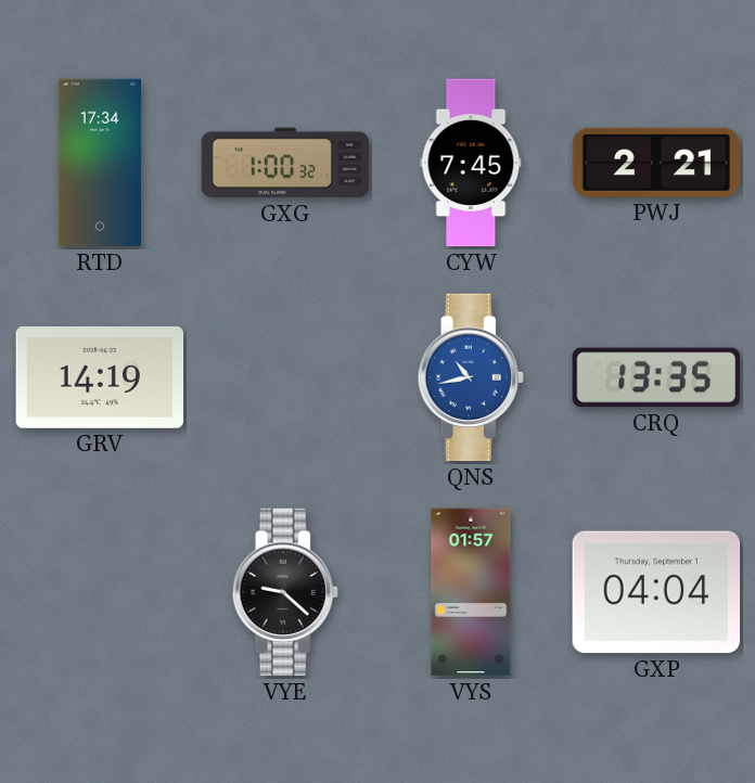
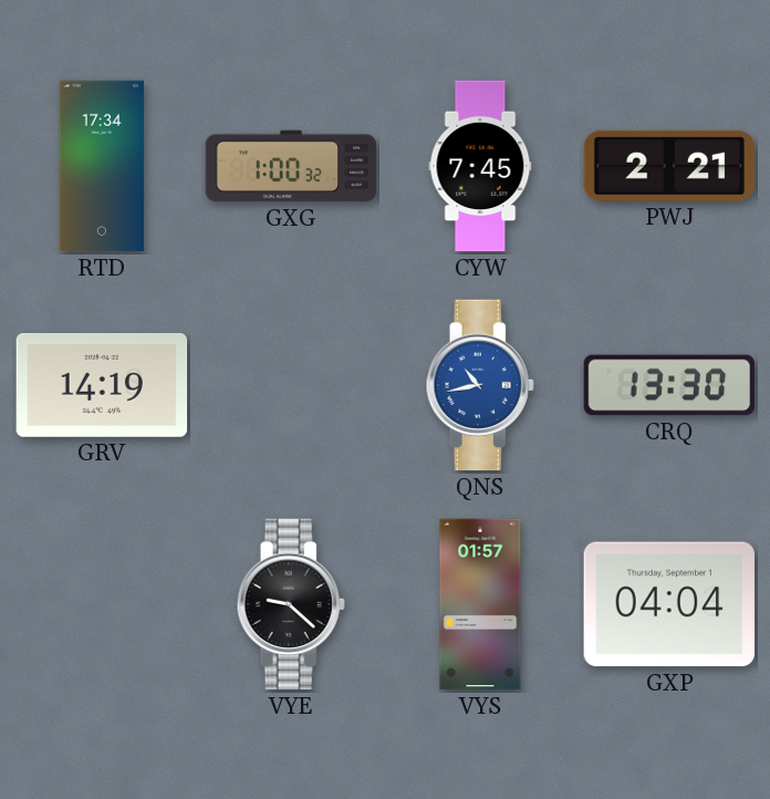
CRQ: 13:35 -> 13:30 (669, 385)
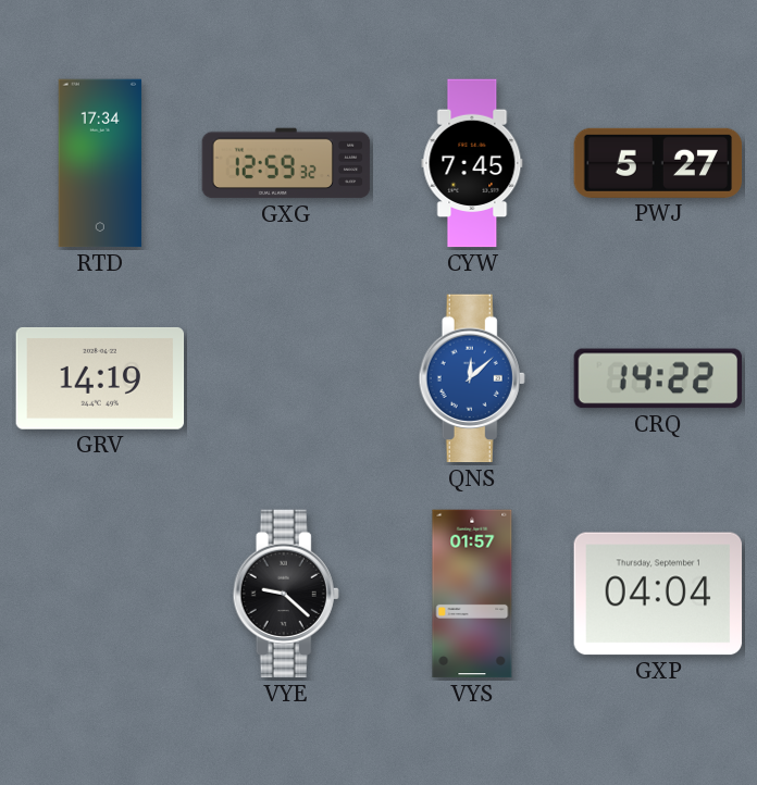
GXG: 1:00 -> 12:59 (286, 163)
PWJ: 2:21 -> 5:27 (658, 163)
QNS: 10:43 -> 12:08 (472, 378)
CRQ: 13:30 -> 14:22 (658, 378)
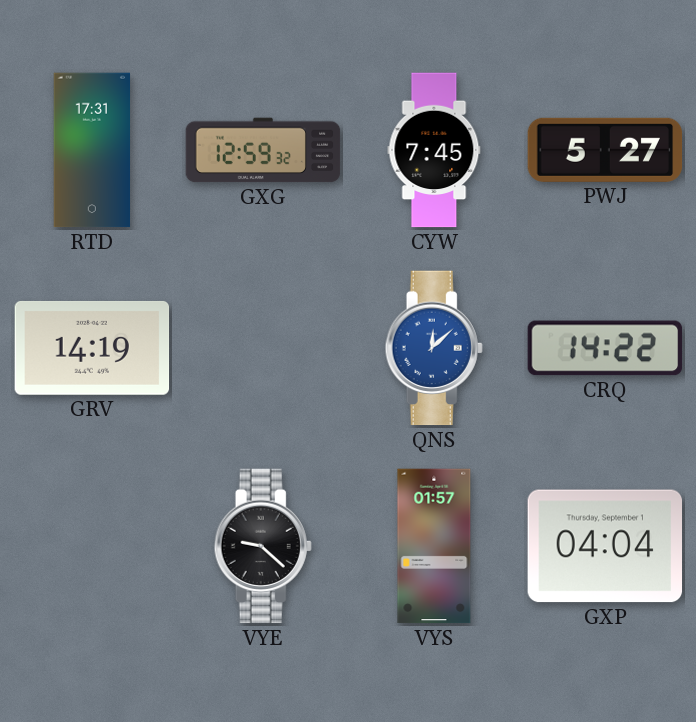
RTD: 17:34 -> 17:31 (92, 150)
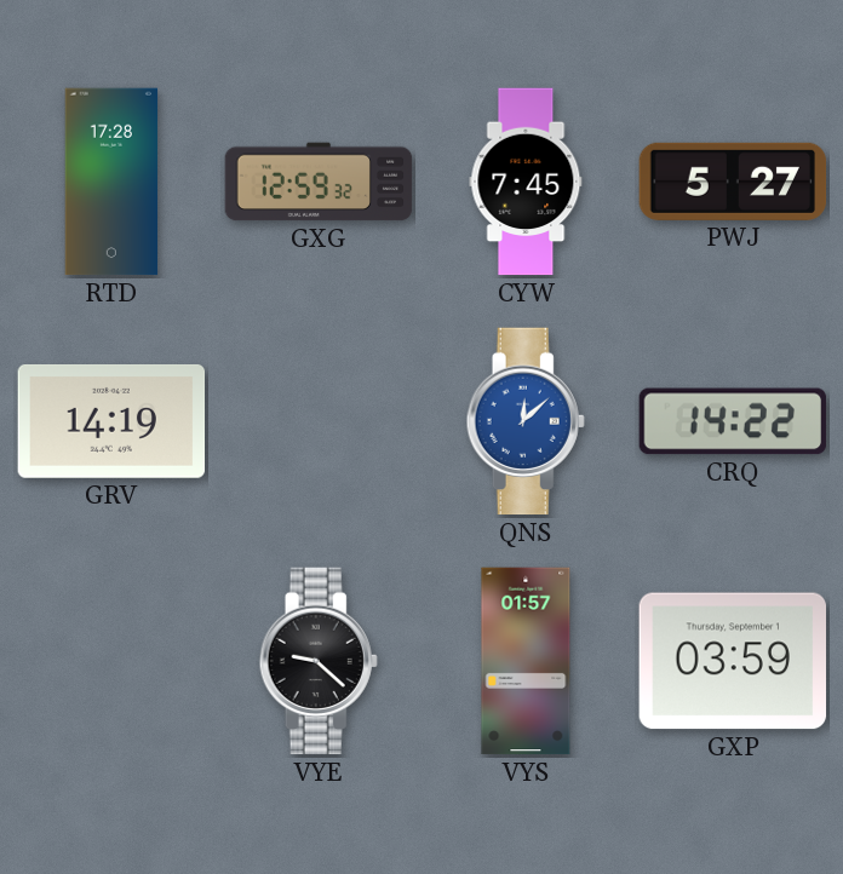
RTD: 17:31 -> 17:28 (111, 182)
GXP: 04:04 -> 03:59 (733, 661)
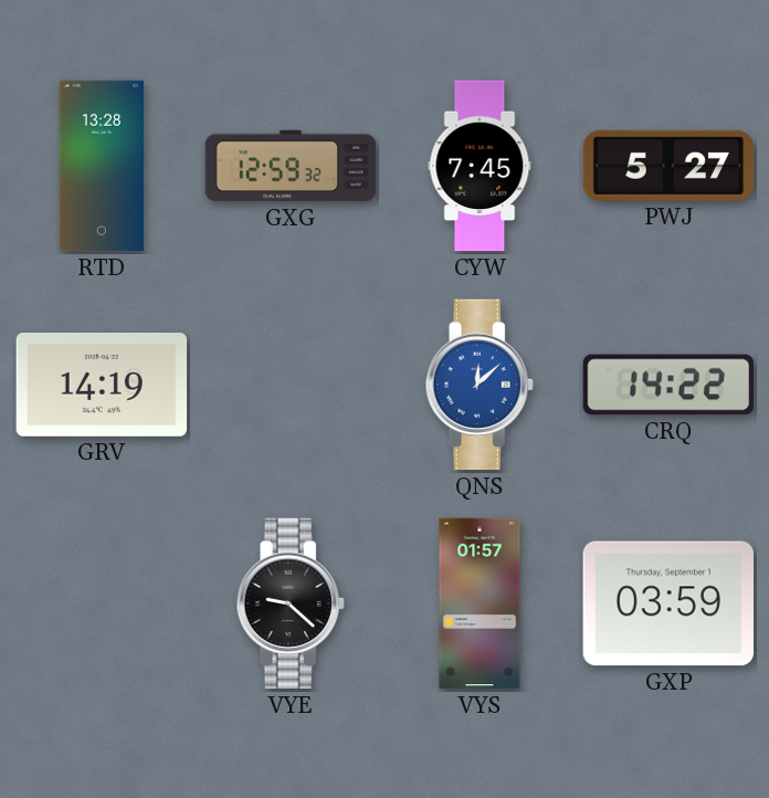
RTD: 17:28 -> 13:28 (102, 166)
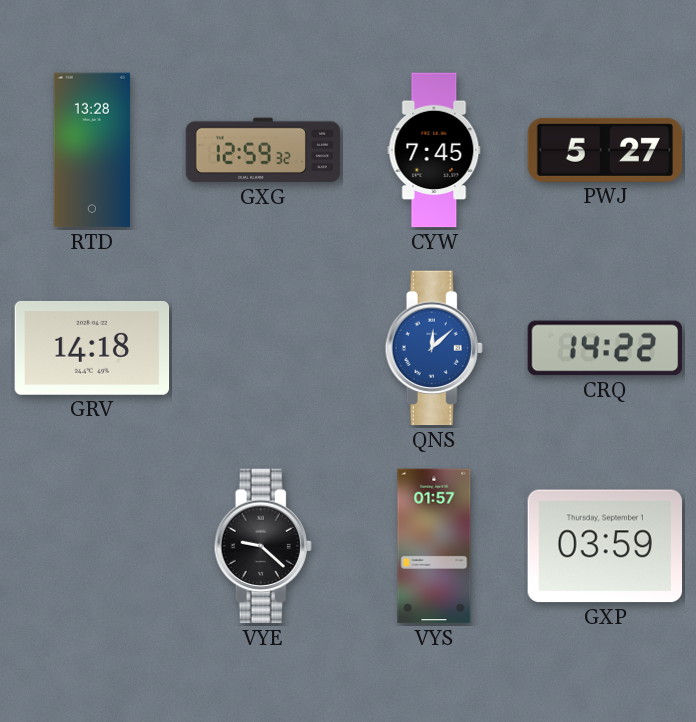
GRV: 14:19 -> 14:18 (92, 348)
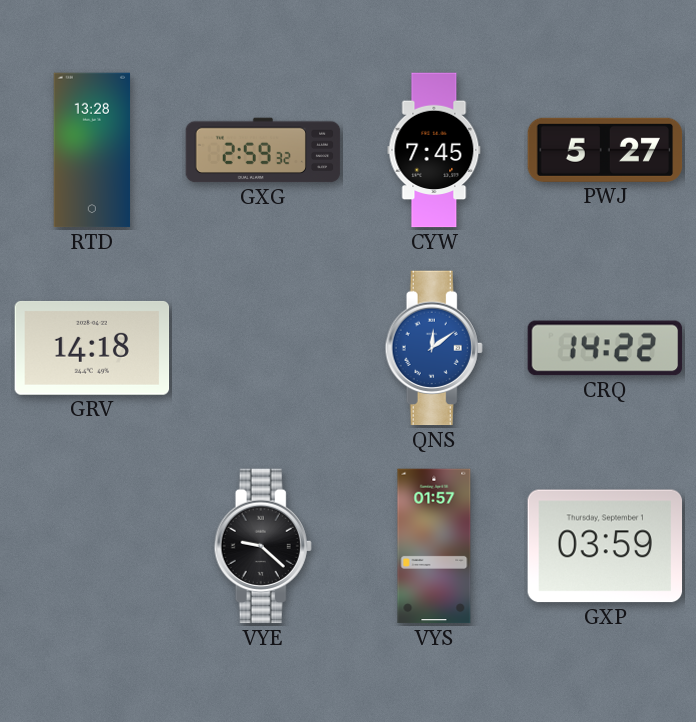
GXG: 12:59 -> 2:59 (263, 150)
QNS: 12:08 -> 12:09 (434, 348)
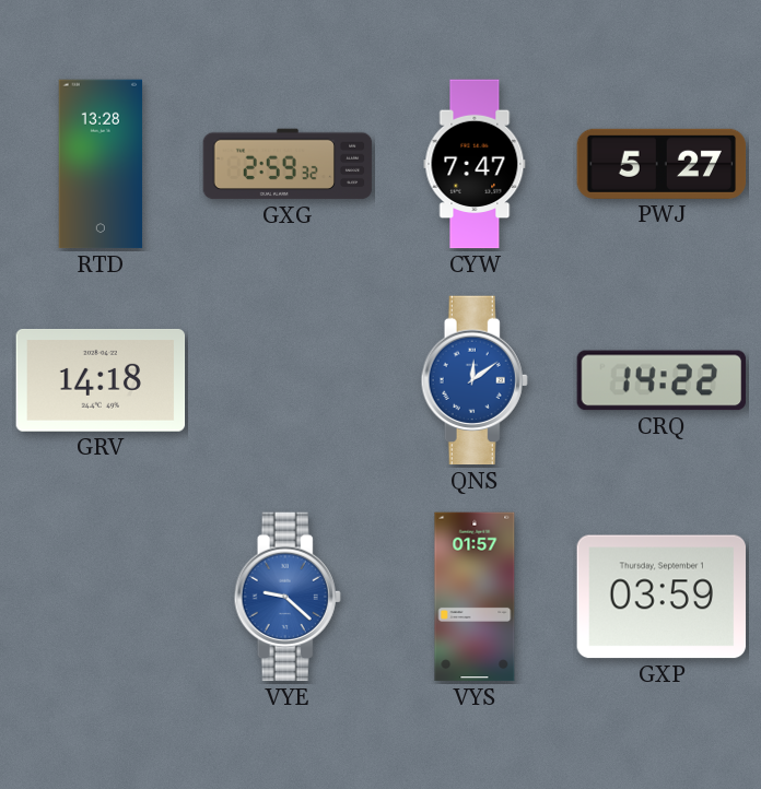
CYW: 7:45 -> 7:47 (475, 164)
VYE dial: black -> blue (288, 597)
